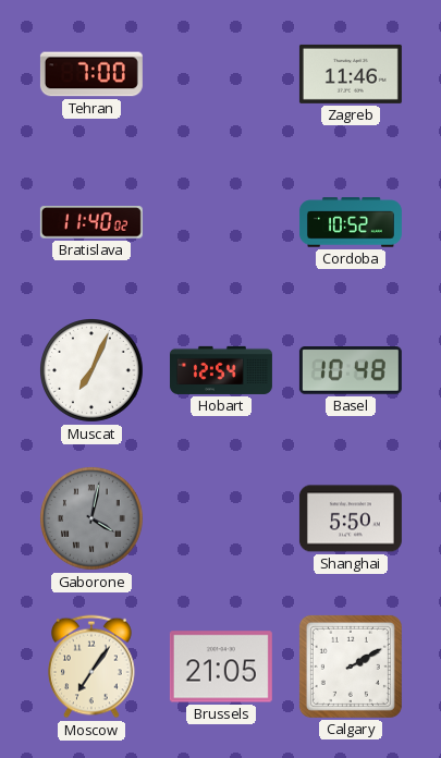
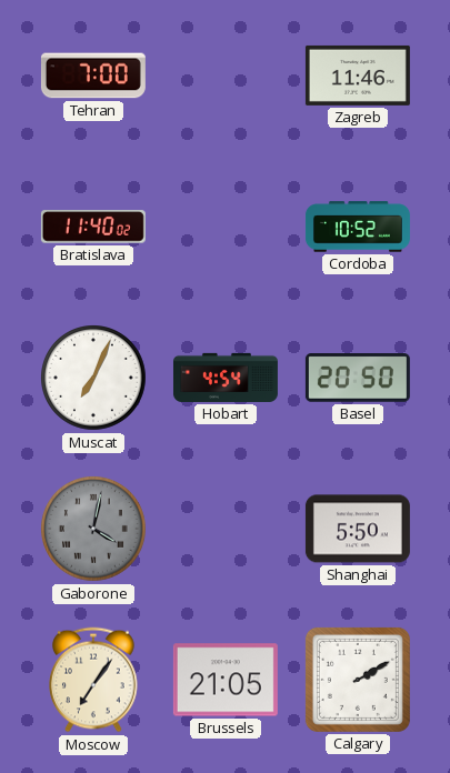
Hobart: 12:54 -> 4:54 (226, 378)
Basel: 10:48 -> 20:50 (358, 379)
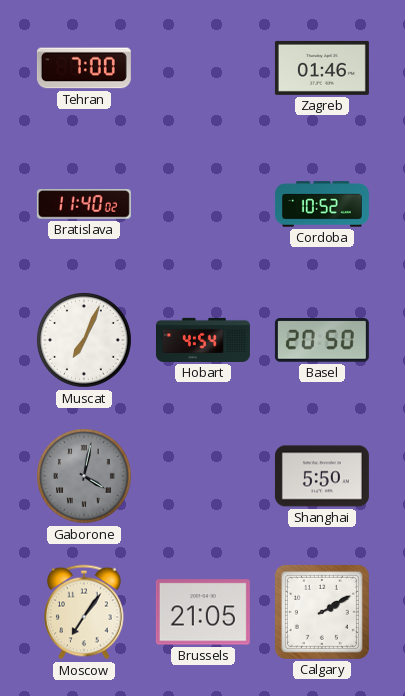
Zagreb: 11:46 -> 01:46 (322, 68)
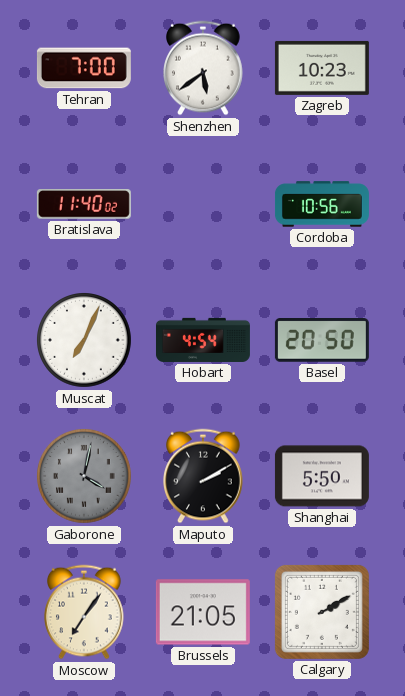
Shenzhen: none -> 5:39 (204, 68)
Zagreb: 01:46 -> 10:23 (322, 68)
Cordoba: 10:52 -> 10:56 (322, 204)
Maputo: none -> 2:10 (204, 476)
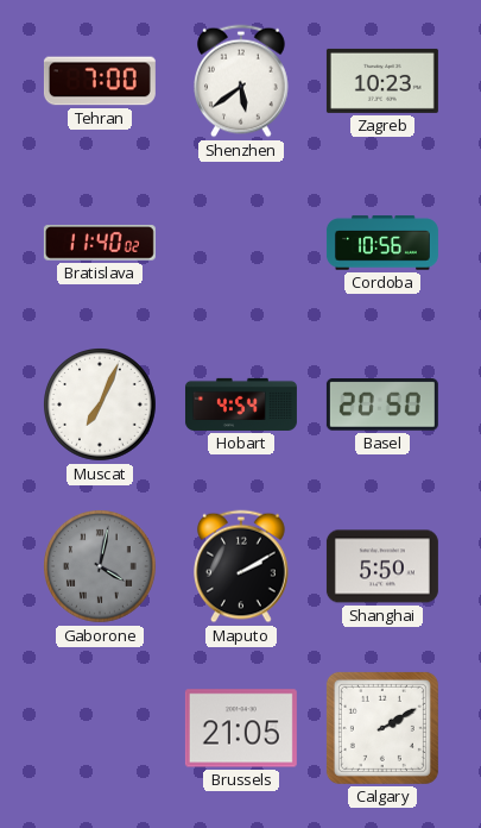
Moscow: 7:06 -> none (85, 612)
